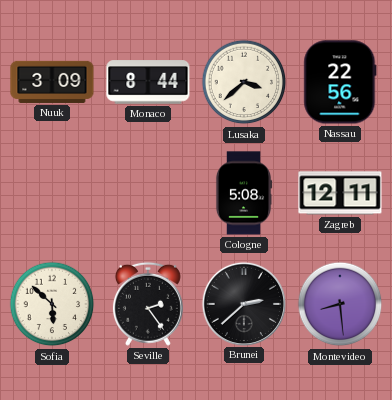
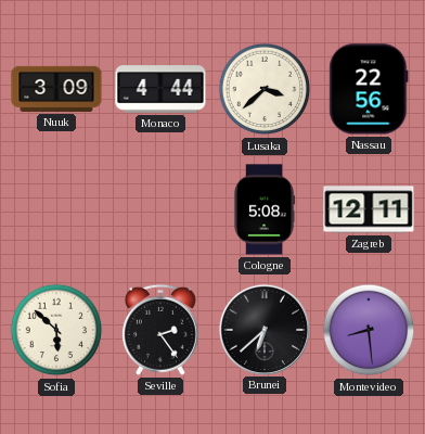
Monaco: 8:44 -> 4:44 (160, 89)
Brunei: 2:38 -> 6:38 (263, 329)
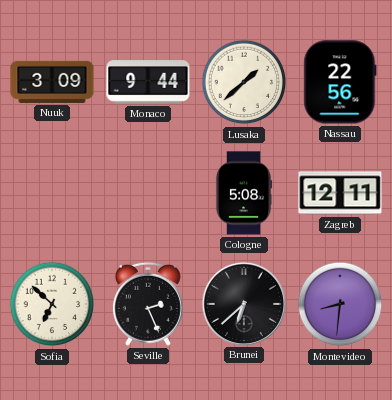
Monaco: 4:44 -> 9:44 (148, 82)
Lusaka: 3:38 -> 1:38 (244, 82)
Sofia: 5:52 -> 6:52 (52, 304)
Seville: 2:24 -> 2:26 (148, 304)
Montevideo: 8:29 -> 8:31 (340, 304)
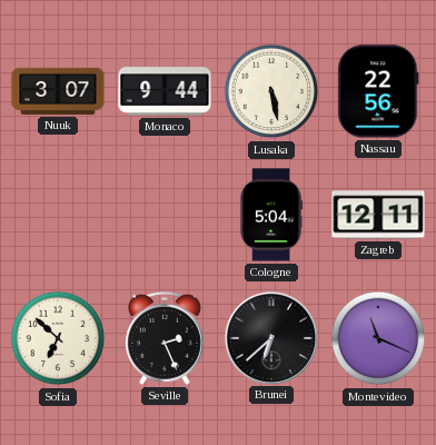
Nuuk: 3:09 -> 3:07 (58, 91)
Lusaka: 1:38 -> 5:28 (271, 91)
Cologne: 5:08 -> 5:04 (271, 215)
Montevideo: 8:31 -> 11:19 (378, 338)
